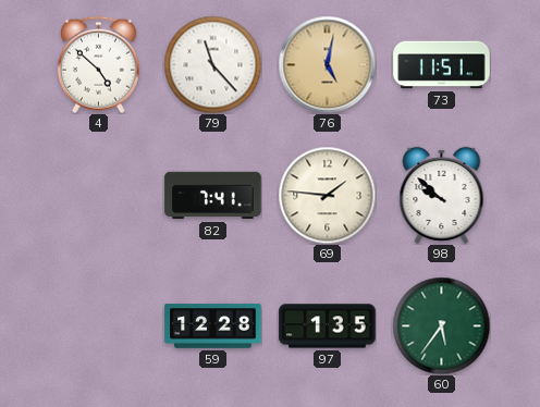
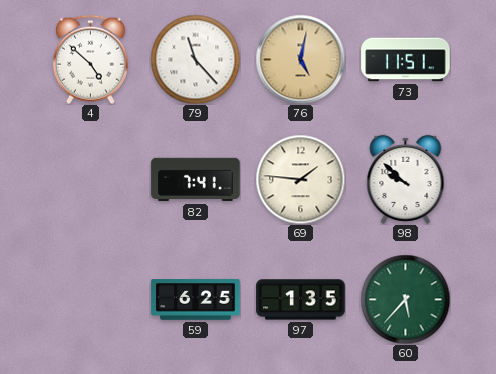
59: 12:28 -> 6:25 (196, 300)
60: 5:36 -> 5:37 (405, 299)
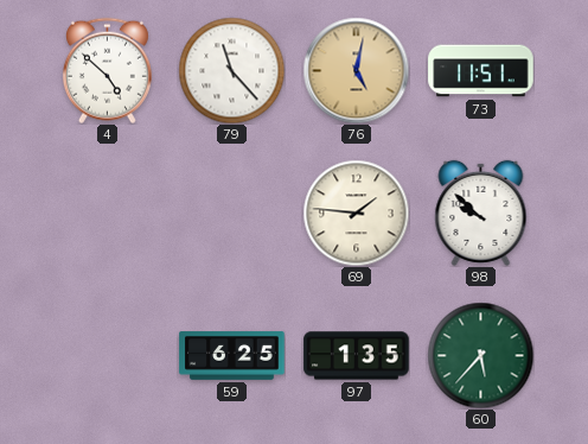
82: 7:41 -> none (196, 180)
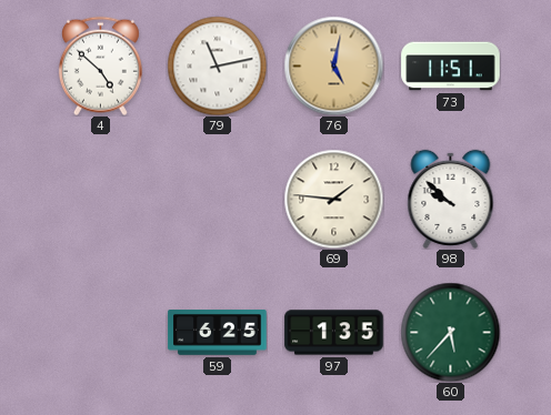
79: 11:23 -> 11:13 (217, 65)
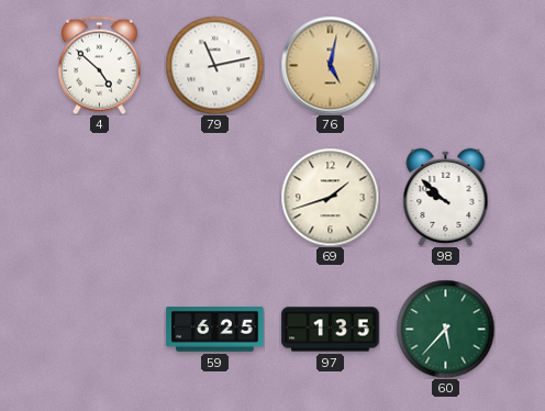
73: 11:51 -> none (451, 67)
69: 1:46 -> 1:42 (330, 197)
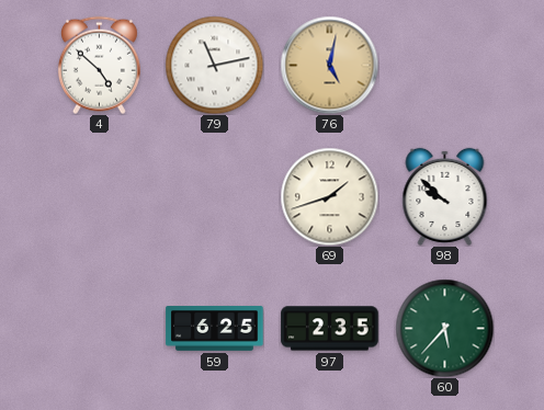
97: 1:35 -> 2:35 (330, 329)
